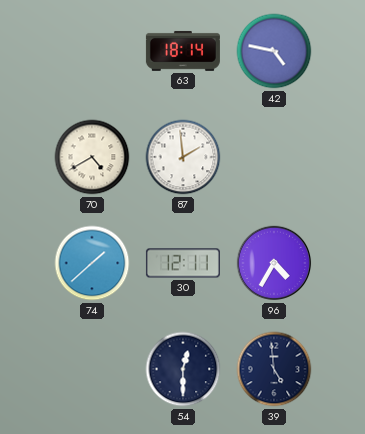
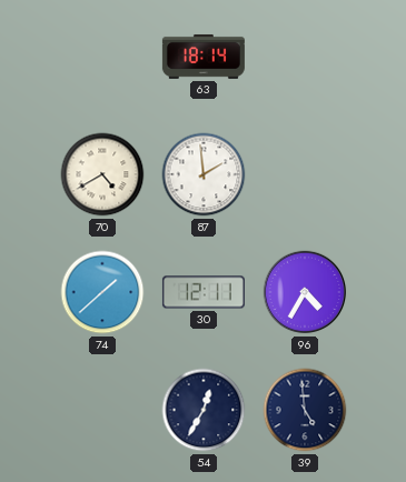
42: 4:47 -> none (274, 51)
54: 12:30 -> 12:35 (204, 410)
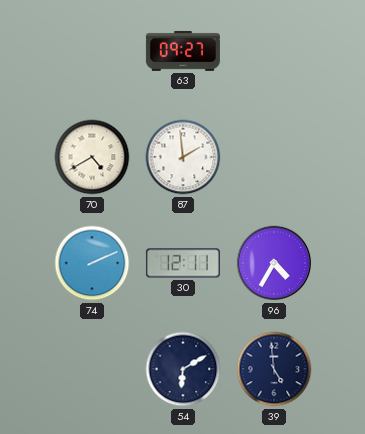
63: 18:14 -> 09:27 (183, 51)
74: 1:38 -> 2:11 (92, 263)
54: 12:35 -> 6:10 (183, 369)
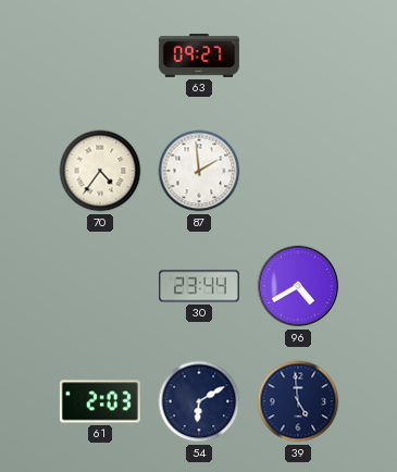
70: 4:40 -> 4:36 (100, 171)
74: 2:11 -> none (92, 263)
30: 12:11 -> 23:44 (199, 286)
96: 4:35 -> 4:40 (298, 286)
61: none -> 2:03 (100, 401)
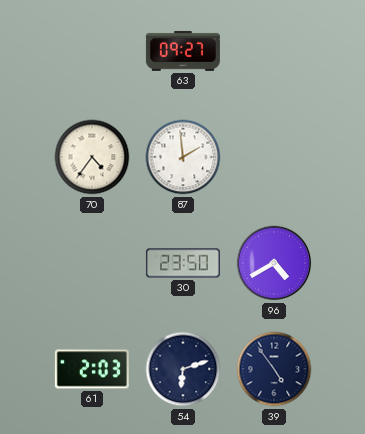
30: 23:44 -> 23:50 (183, 263)
54: 6:10 -> 6:12 (183, 369)
39: 4:59 -> 4:54 (274, 369)
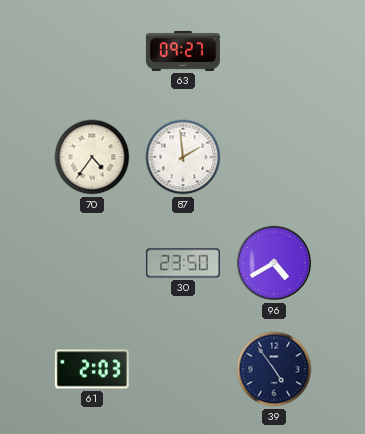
54: 6:12 -> none (183, 369)
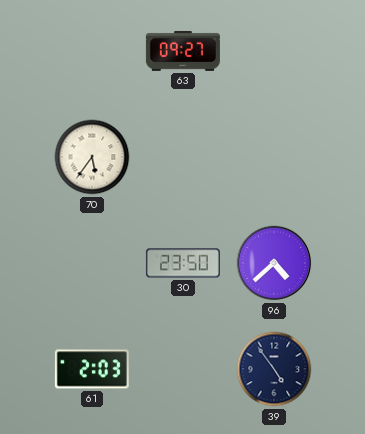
70: 4:36 -> 5:36 (92, 157)
87: 1:59 -> none (183, 157)
96: 4:40 -> 4:38 (274, 263)
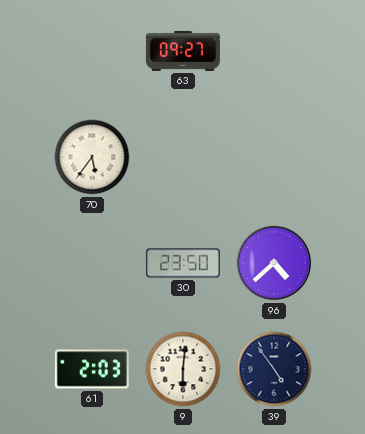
9: none -> 6:01 (183, 369)
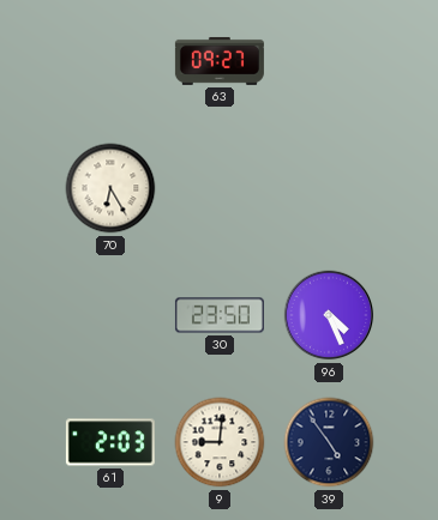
70: 5:36 -> 6:25 (110, 188)
96: 4:38 -> 4:26 (329, 315)
9: 6:01 -> 9:01 (220, 442)
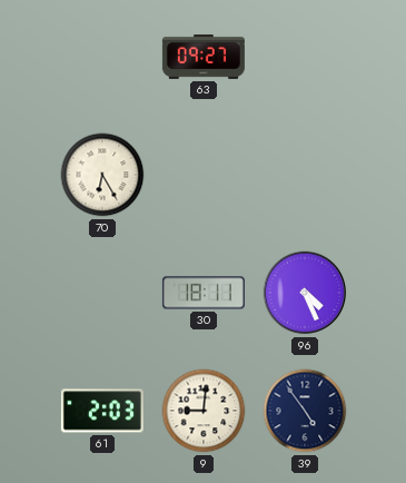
30: 23:50 -> 18:11 (204, 293)
